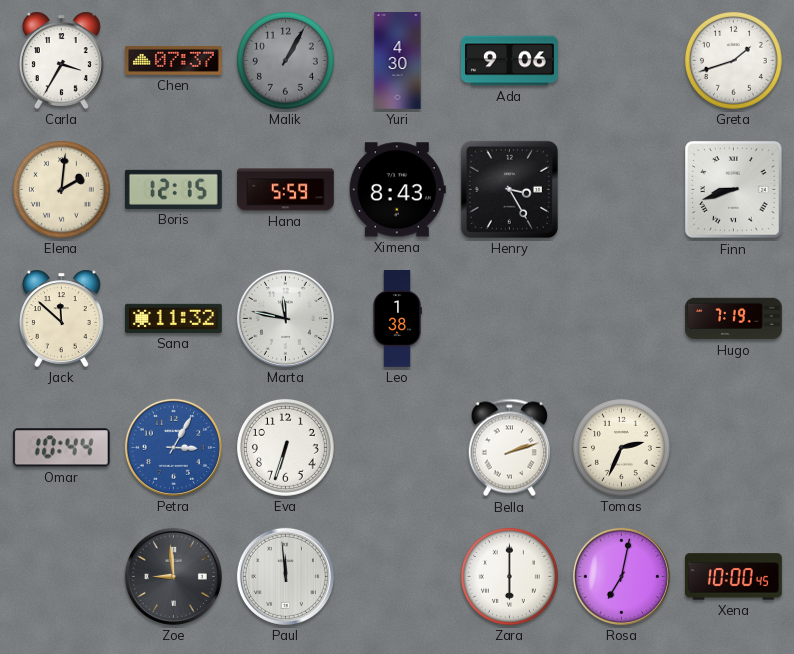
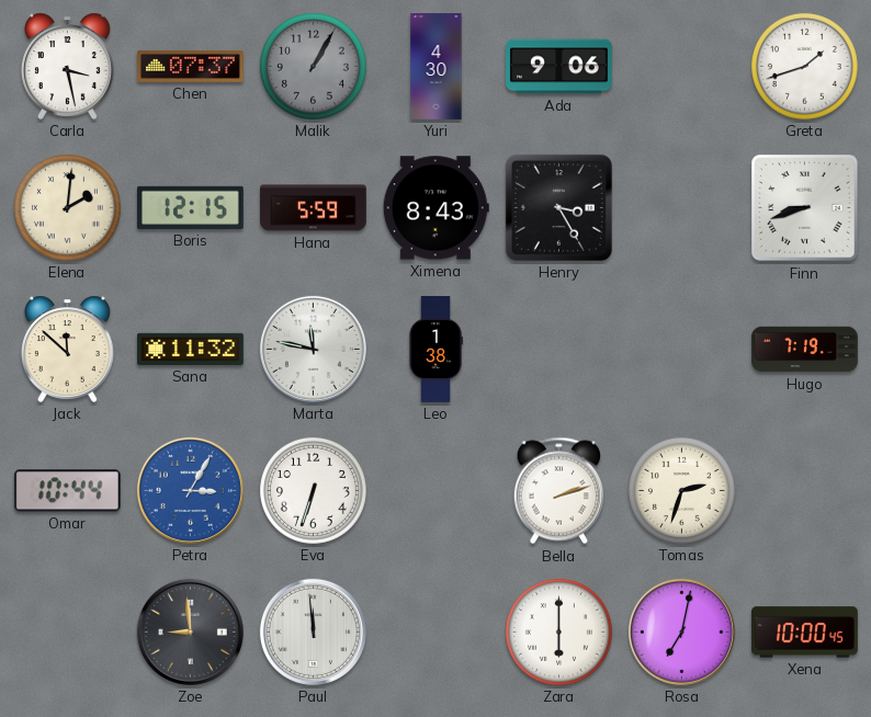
Carla: 3:35 -> 3:28 (67, 66)
Tomas: 2:34 -> 2:33 (681, 490)
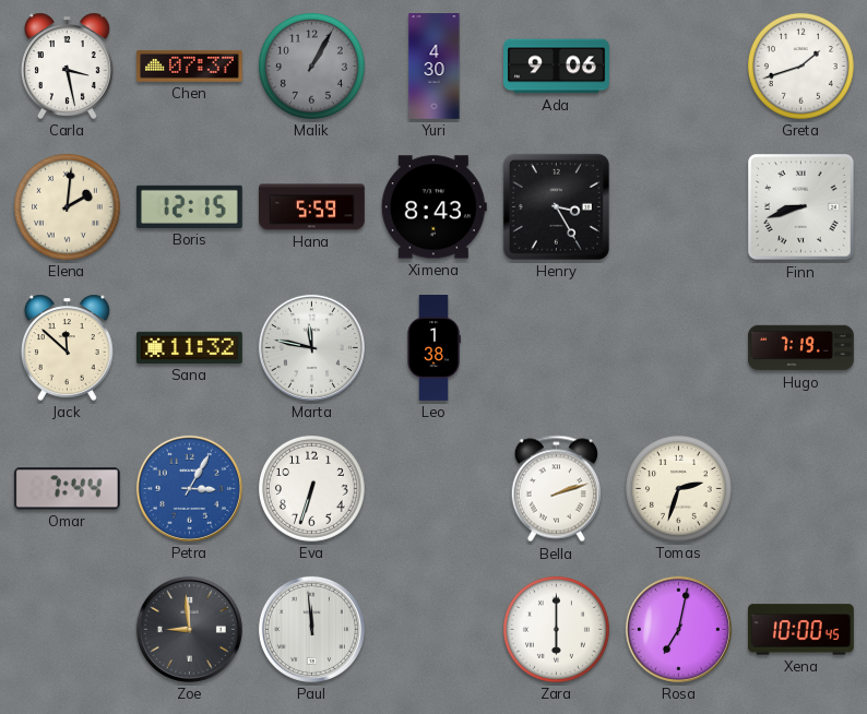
Omar: 10:44 -> 7:44 (67, 489)
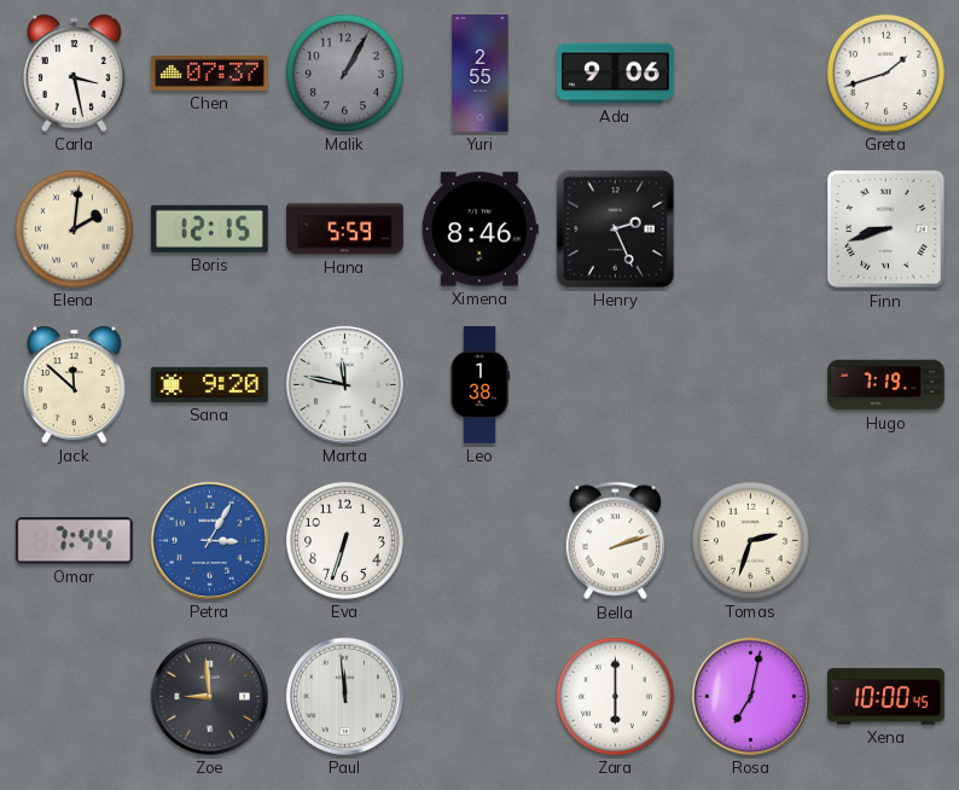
Yuri: 4:30 -> 2:55 (481, 74)
Ximena: 8:43 -> 8:46 (479, 230)
Henry: 3:25 -> 2:26 (615, 228)
Sana: 11:32 -> 9:20 (209, 384)
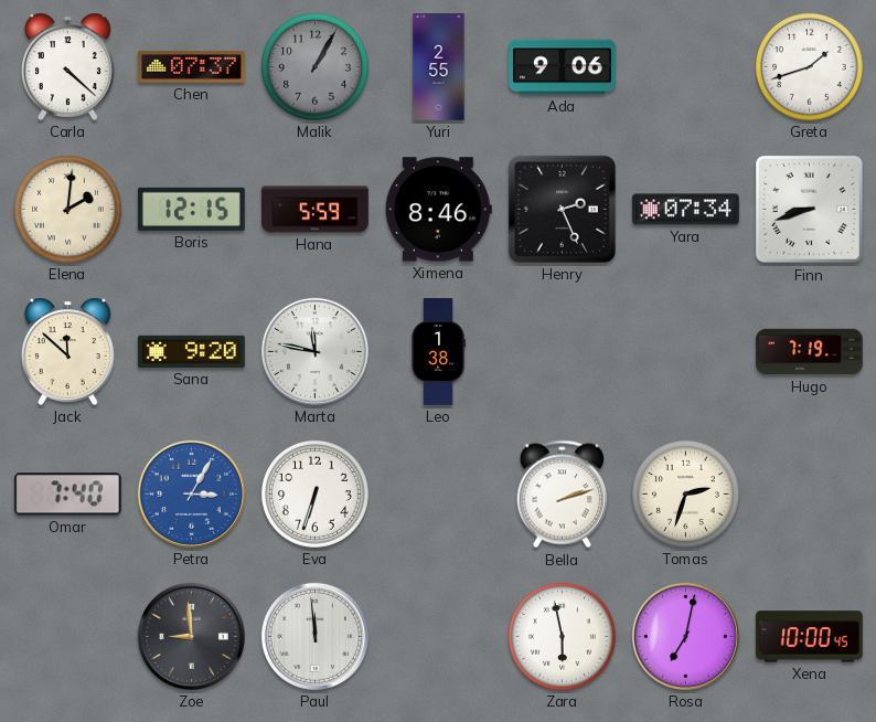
Carla: 3:28 -> 4:22 (67, 66)
Yara: none -> 07:34 (686, 210)
Omar: 7:44 -> 7:40 (67, 495)
Zara: 6:00 -> 5:58 (562, 636)
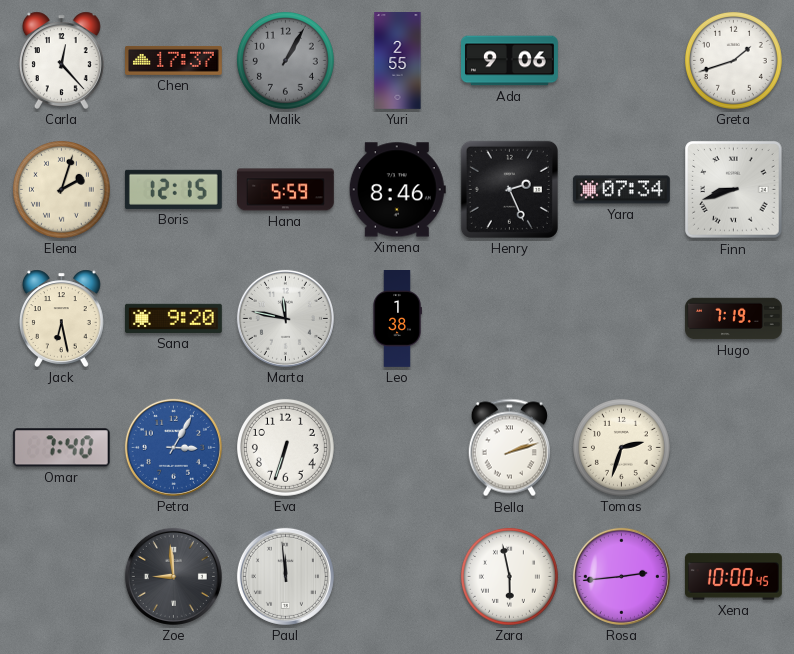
Carla: 4:22 -> 12:23 (61, 60)
Chen: 07:37 -> 17:37 (174, 60)
Elena: 2:01 -> 2:03 (61, 189)
Jack: 11:52 -> 6:28 (61, 318)
Rosa: 7:02 -> 2:44 (621, 576)
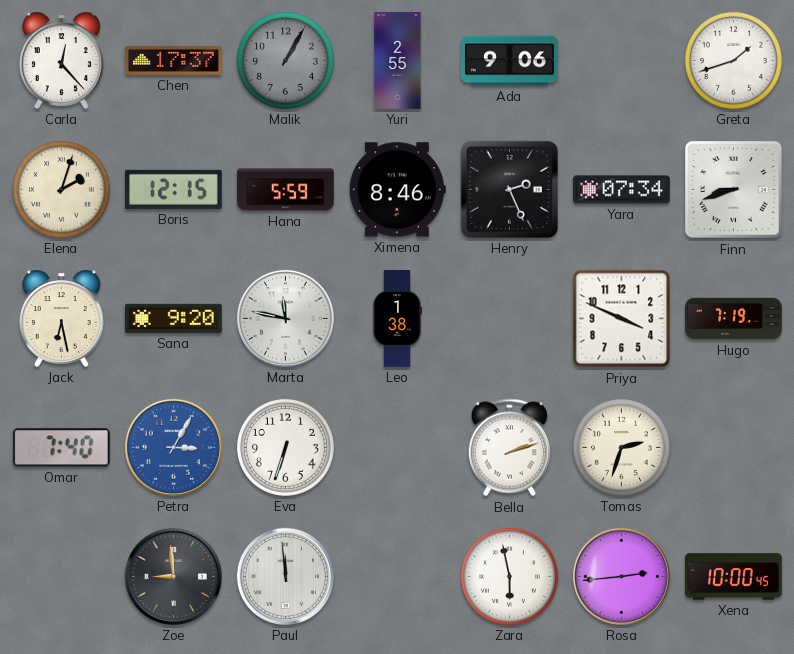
Priya: none -> 3:49 (622, 319)
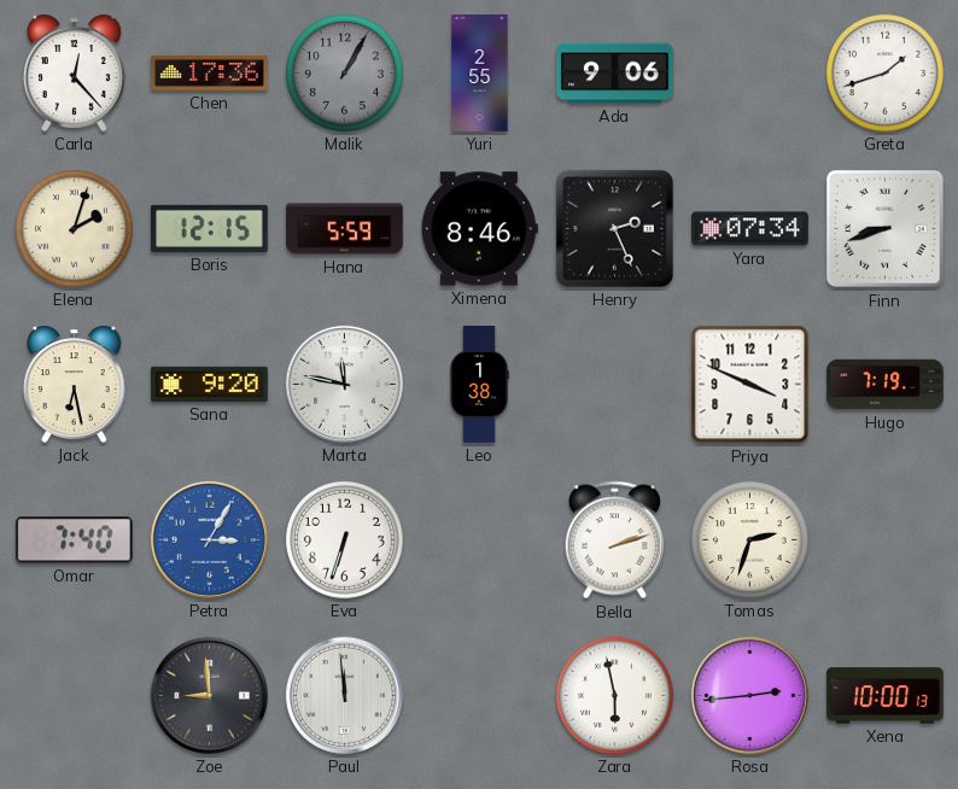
Chen: 17:37 -> 17:36 (210, 72)
Xena: 10:00:45 -> 10:00:13 (886, 696)
